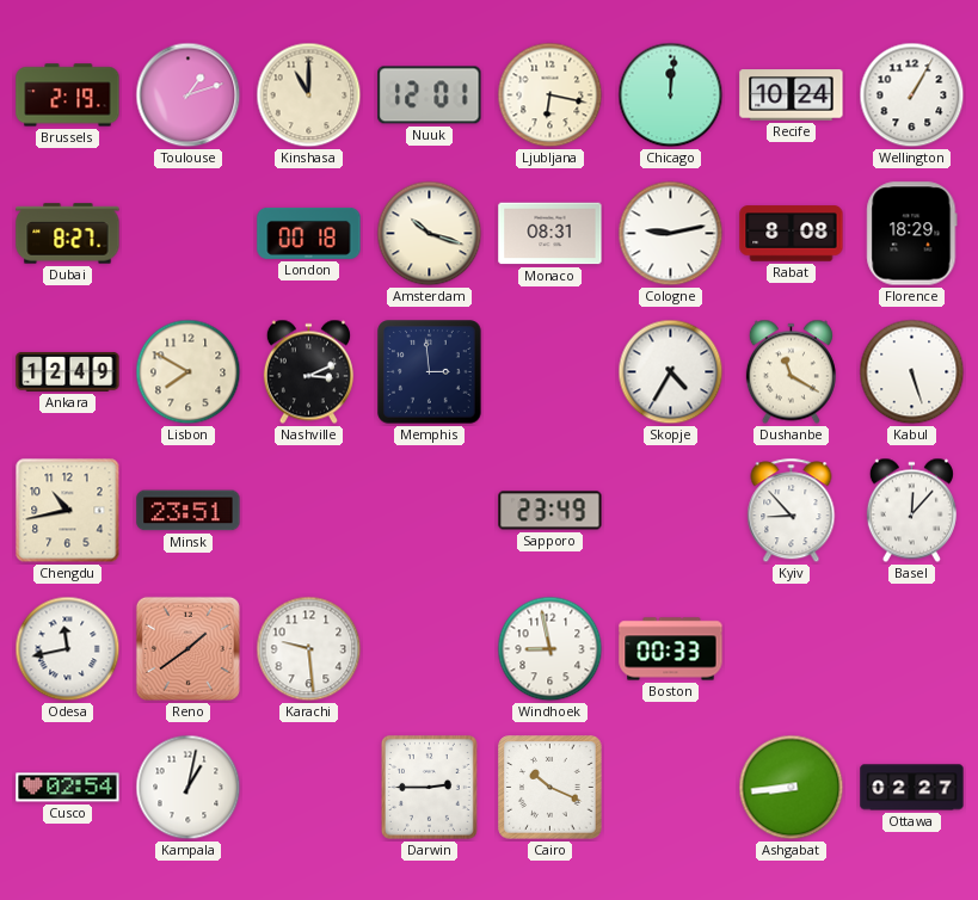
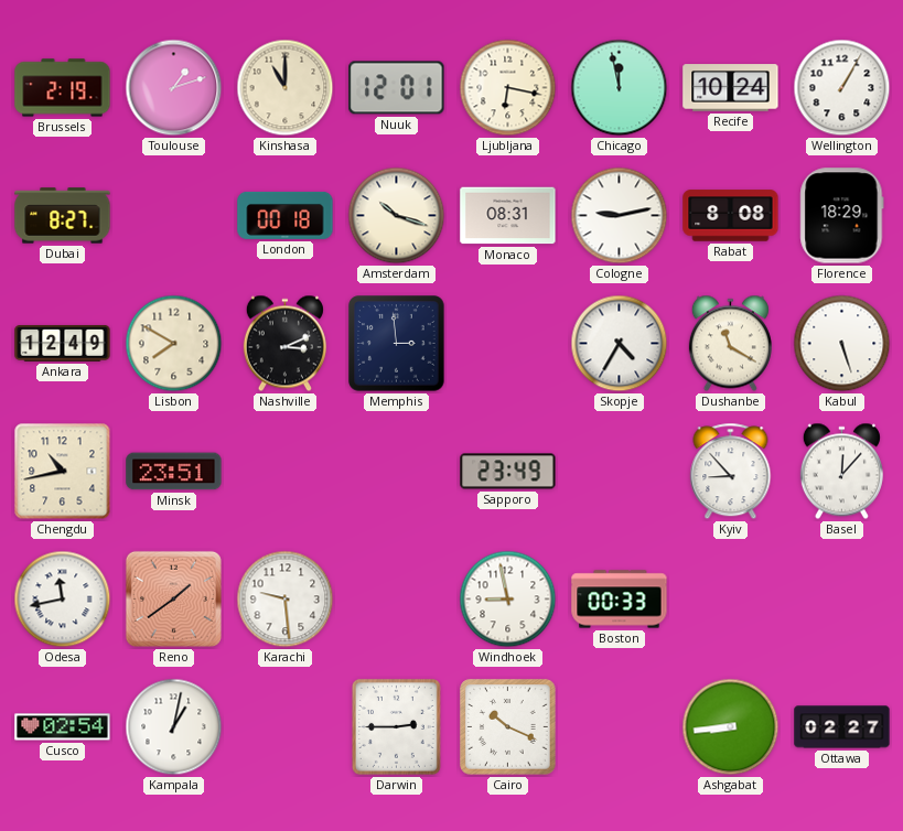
Chicago: 12:01 -> 11:58 (620, 88)
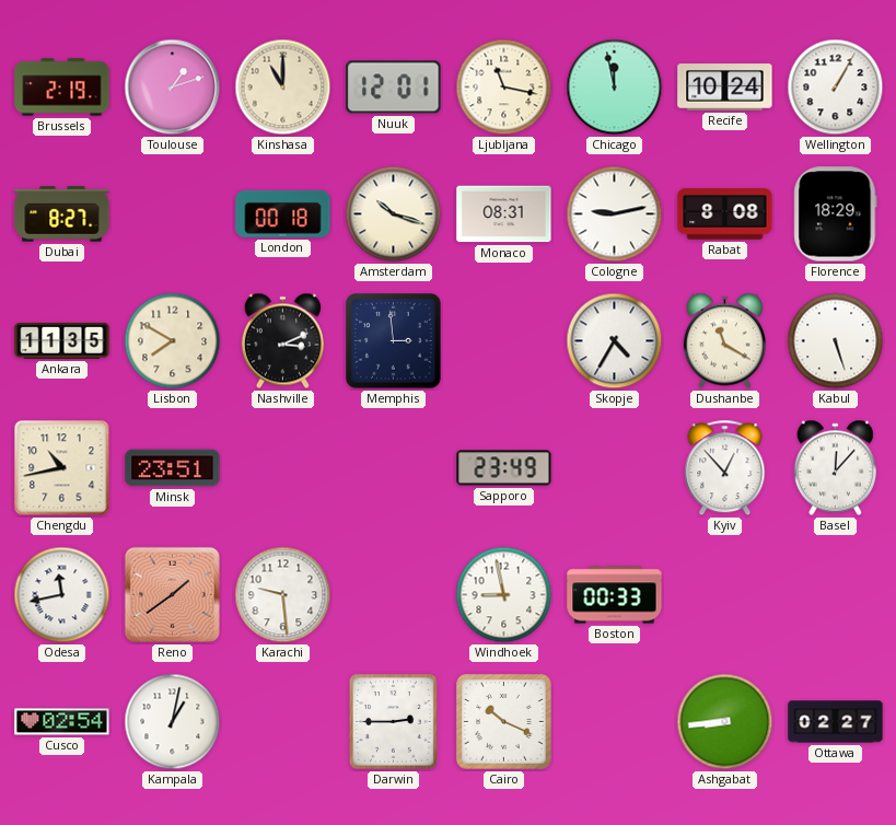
Ljubljana: 6:17 -> 11:17 (504, 88)
Ankara: 12:49 -> 11:35 (62, 340)
Kyiv: 8:53 -> 12:53 (725, 468)
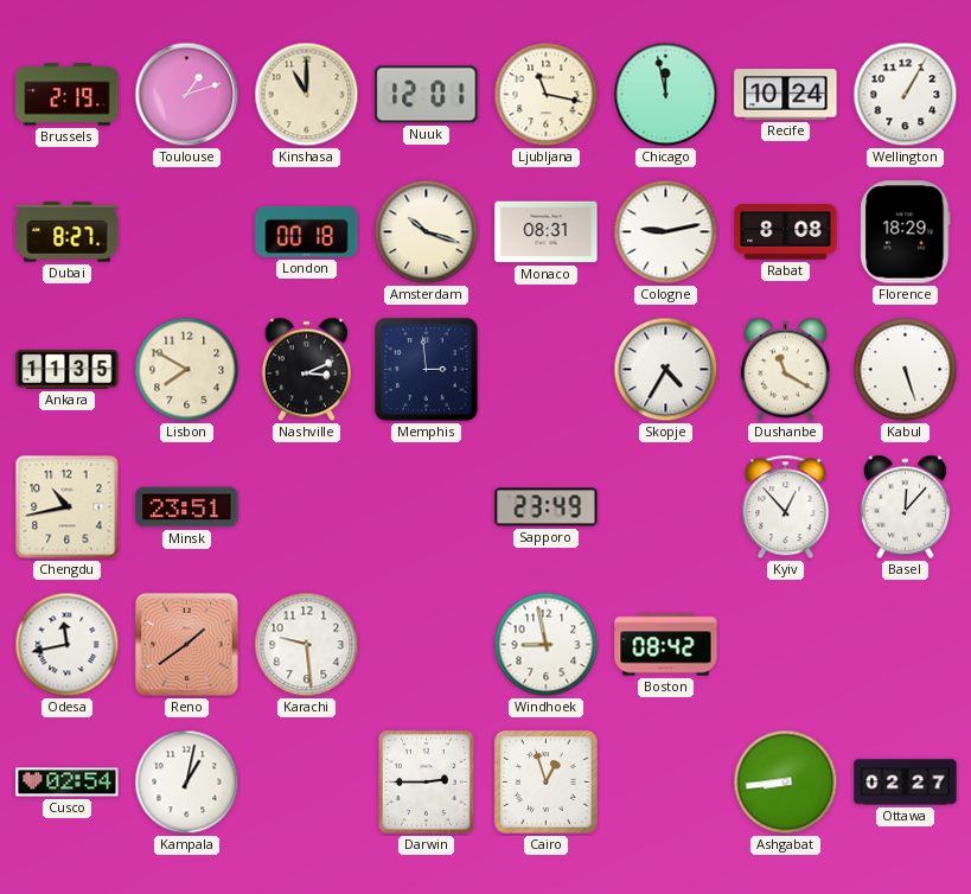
Boston: 00:33 -> 08:42 (666, 645)
Cairo: 10:19 -> 12:57 (547, 783)
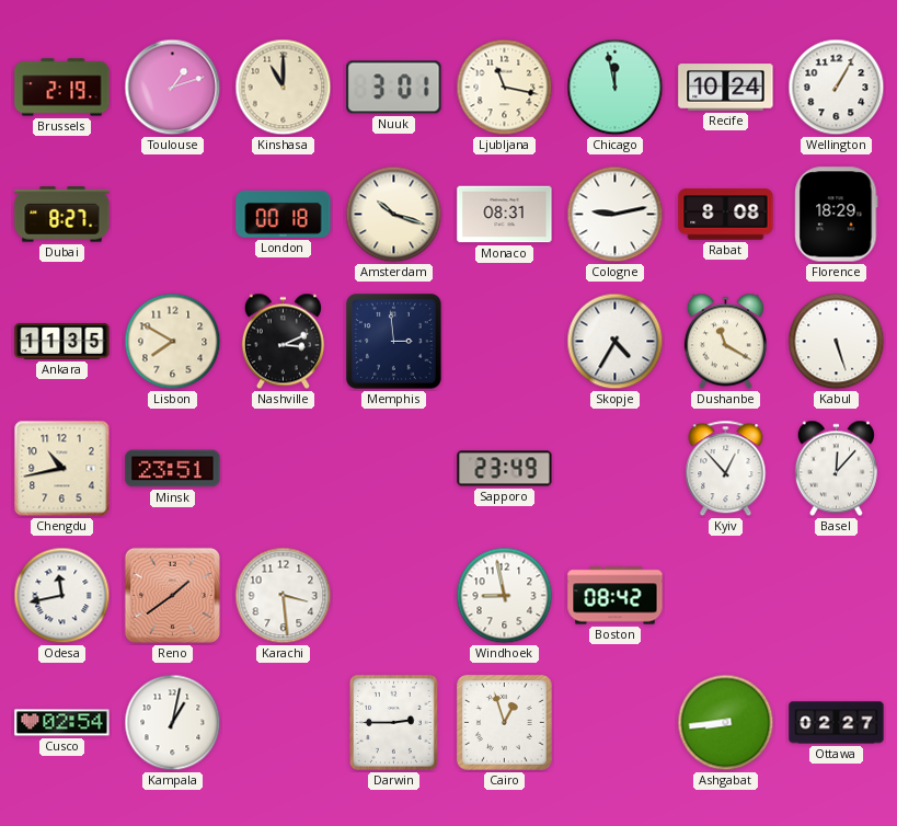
Nuuk: 12:01 -> 3:01 (394, 88)
Karachi: 9:29 -> 3:29 (284, 596)
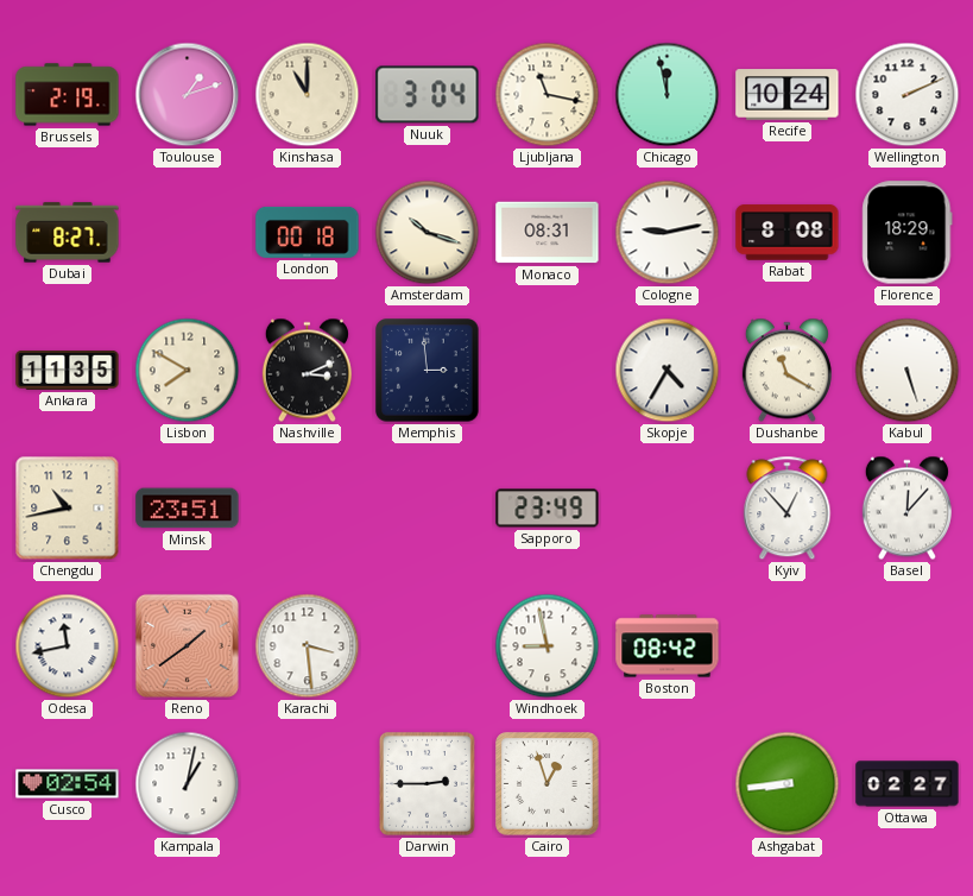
Nuuk: 3:01 -> 3:04 (428, 95)
Wellington: 1:05 -> 2:11 (908, 95)
